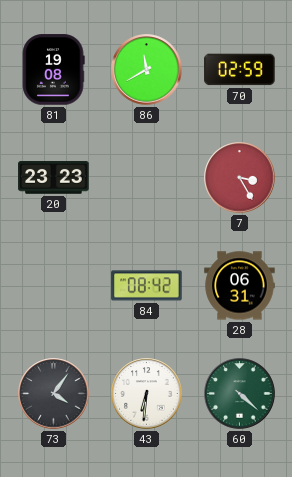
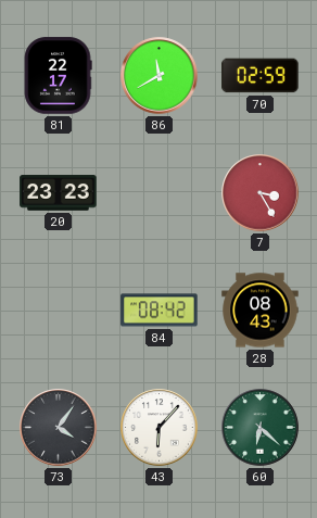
81: 19:08 -> 22:17 (58, 76)
28: 06:31 -> 08:43 (261, 311)
43: 6:31 -> 6:07 (160, 428)
60: 4:22 -> 6:22 (261, 428)
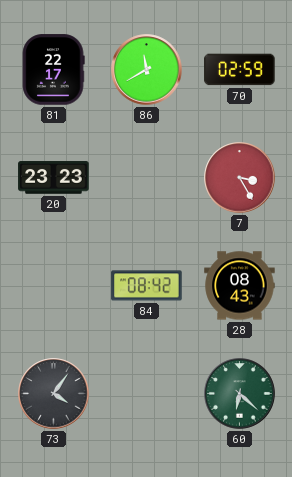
43: 6:07 -> none (160, 428)
